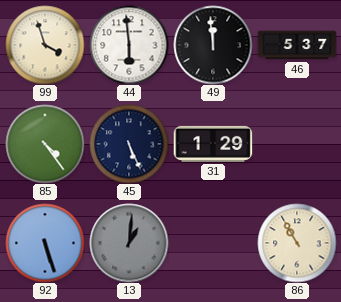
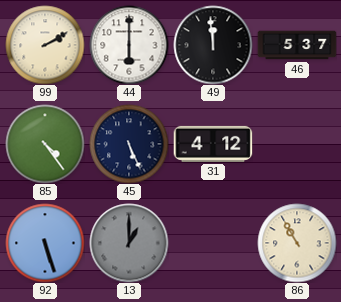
99: 3:57 -> 2:10 (45, 45)
44: 5:59 -> 6:00 (129, 45)
31: 1:29 -> 4:12 (213, 144)
13: 1:01 -> 1:00 (129, 243)
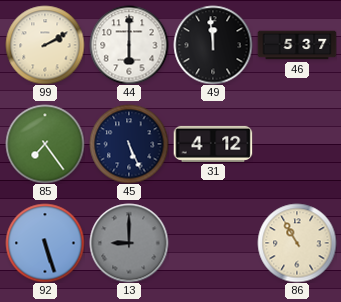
85: 4:24 -> 7:24 (45, 144)
13: 1:00 -> 9:00 (129, 243)
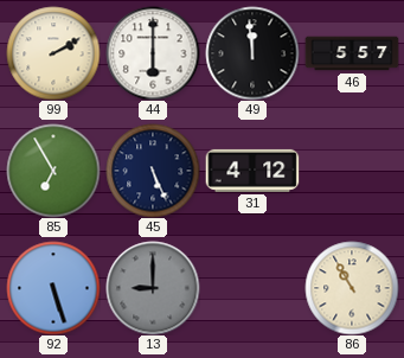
46: 5:37 -> 5:57 (352, 53)
85: 7:24 -> 6:55 (53, 171)
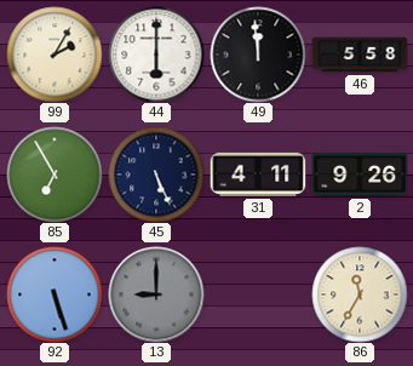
99: 2:10 -> 2:05 (55, 55)
46: 5:57 -> 5:58 (360, 55)
31: 4:12 -> 4:11 (258, 175)
2: none -> 9:26 (360, 175)
86: 10:55 -> 11:35 (360, 294)
